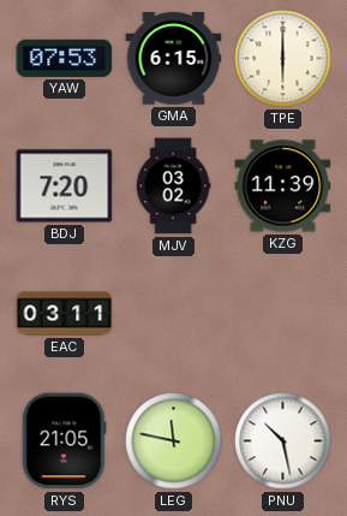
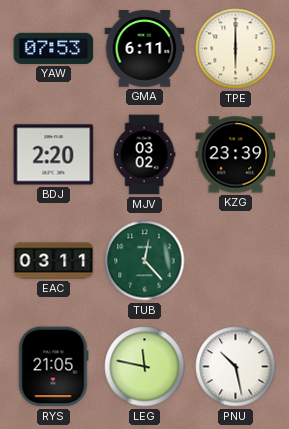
GMA: 6:15 -> 6:11 (145, 49)
BDJ: 7:20 -> 2:20 (54, 155)
KZG: 11:39 -> 23:39 (236, 155)
TUB: none -> 12:23 (145, 261)
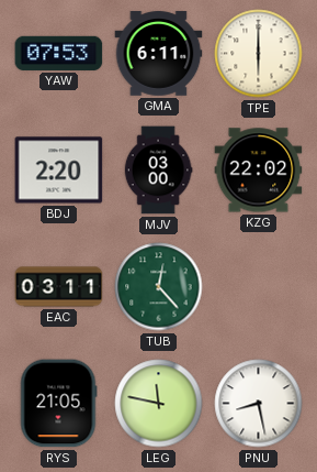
MJV: 03:02 -> 03:00 (158, 171)
KZG: 23:39 -> 22:02 (259, 171)
PNU: 10:28 -> 8:28 (259, 404)
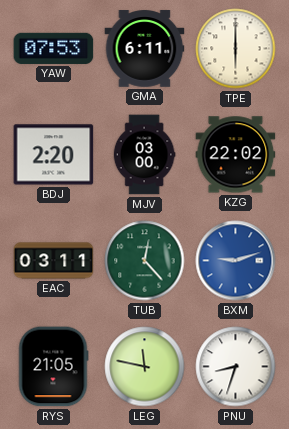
BXM: none -> 9:12 (236, 261)
PNU: 8:28 -> 8:33 (236, 367)
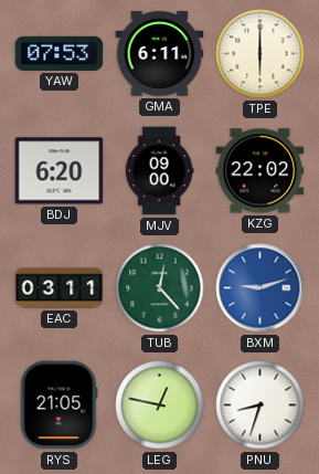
BDJ: 2:20 -> 6:20 (60, 171)
MJV: 03:00 -> 09:00 (159, 171)
LEG: 11:47 -> 12:47 (160, 405)
